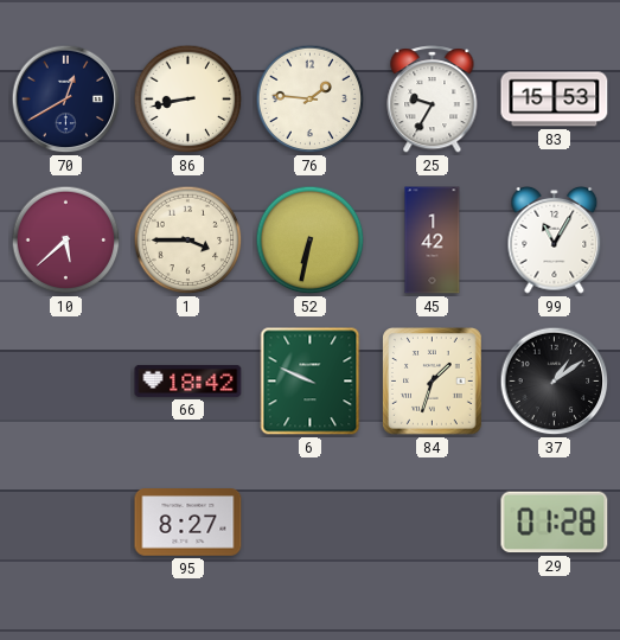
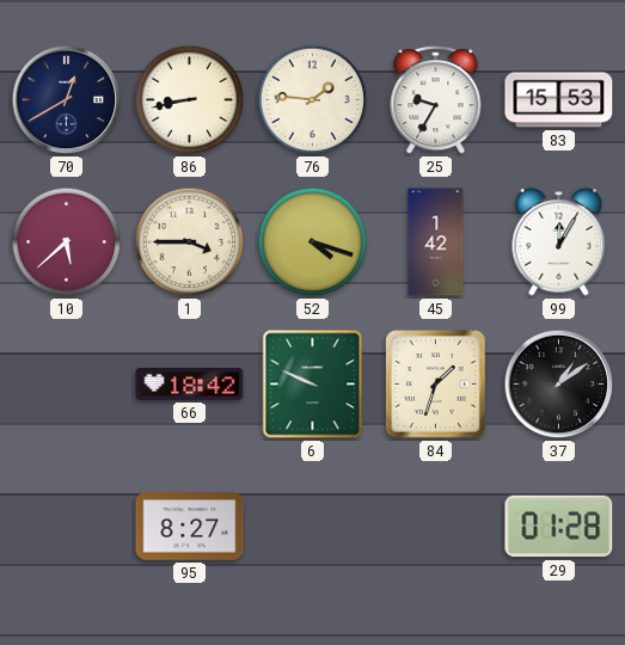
52: 6:32 -> 4:18 (313, 242)
99: 11:05 -> 12:05 (559, 241)
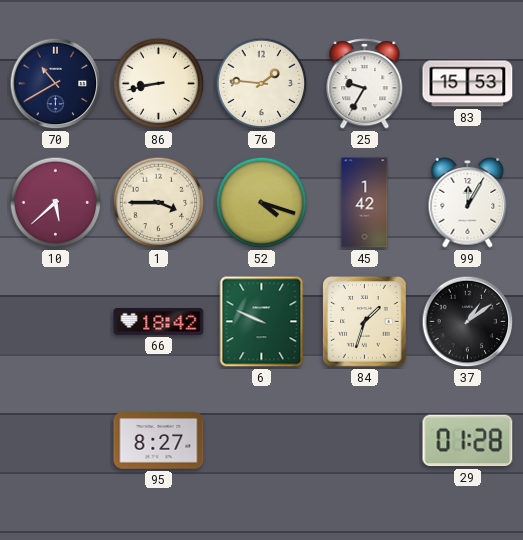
70: 12:40 -> 10:40 (56, 84)
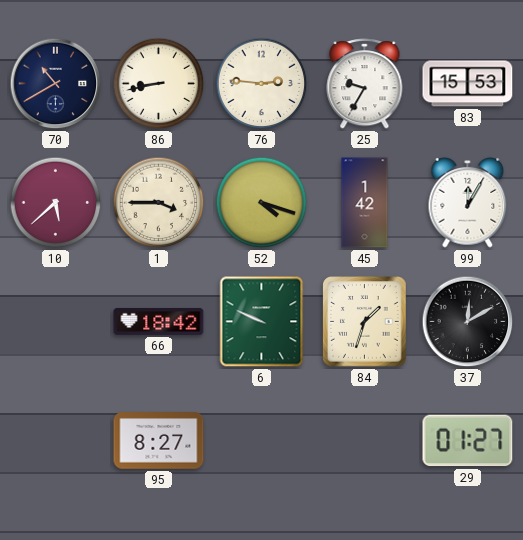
76: 1:46 -> 2:46 (262, 84)
37: 1:09 -> 12:10 (468, 322)
29: 01:28 -> 01:27 (468, 441)
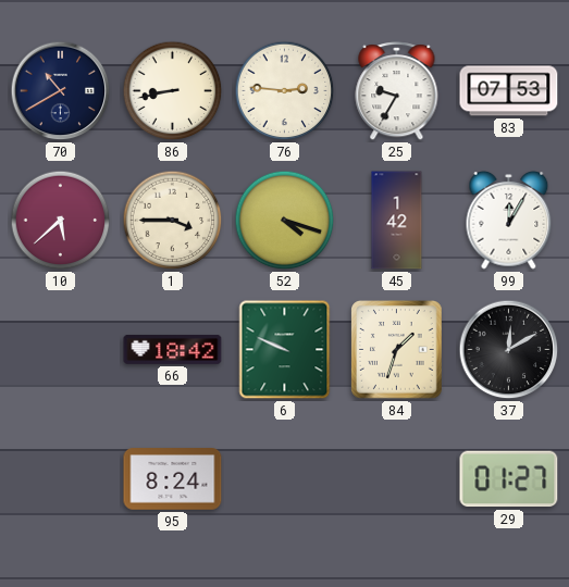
83: 15:53 -> 07:53 (509, 91)
95: 8:27 -> 8:24 (173, 479)
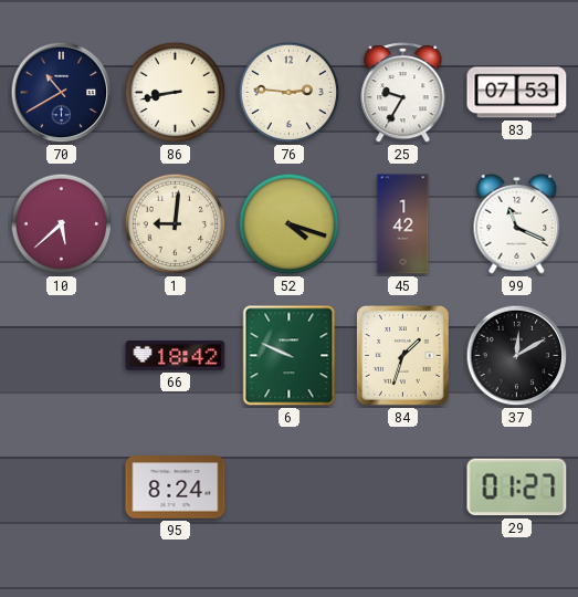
1: 3:45 -> 9:01 (176, 224)
99: 12:05 -> 11:19 (517, 223)
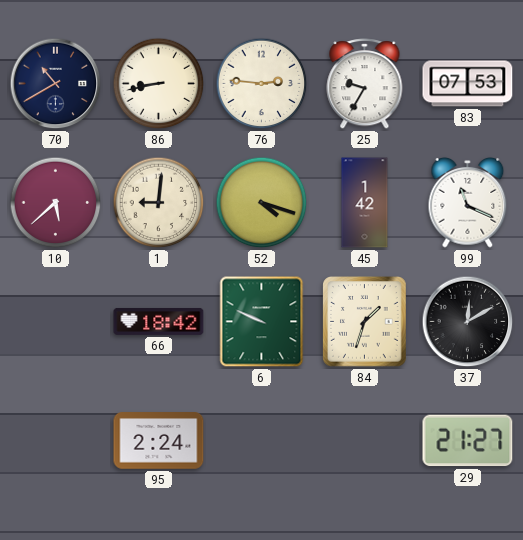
95: 8:24 -> 2:24 (159, 441)
29: 01:27 -> 21:27 (468, 441)
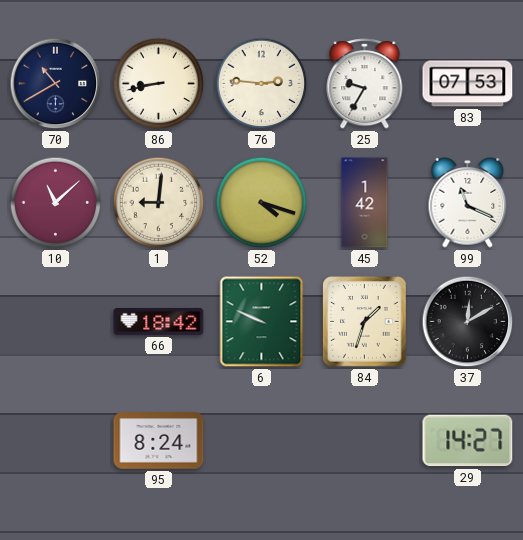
10: 5:38 -> 11:08 (56, 203)
95: 2:24 -> 8:24 (159, 441)
29: 21:27 -> 14:27 (468, 441)
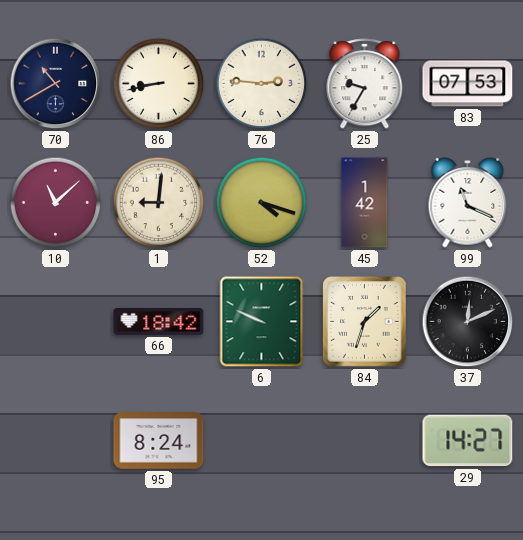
37: 12:10 -> 12:11 (468, 322)
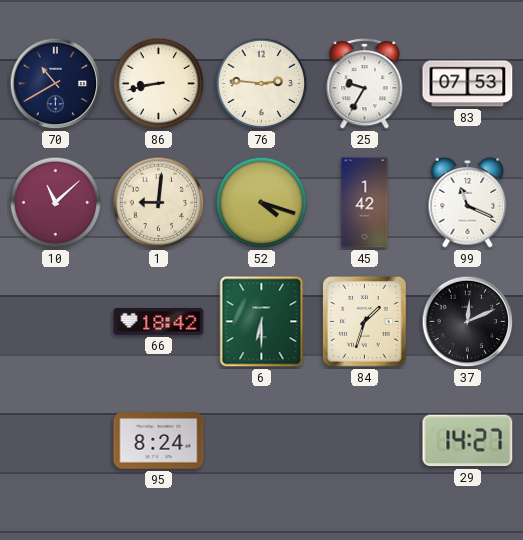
6: 9:49 -> 6:30 (262, 322)
